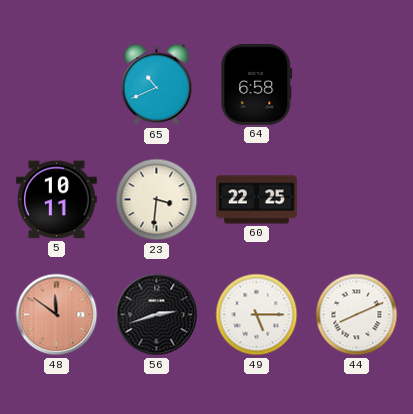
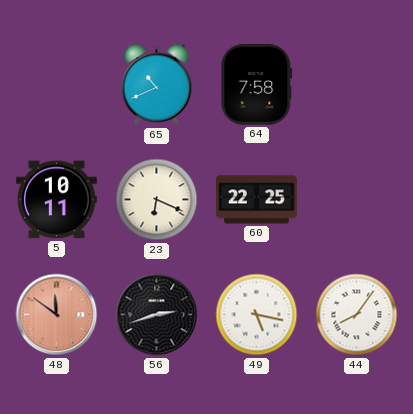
64: 6:58 -> 7:58 (257, 85)
23: 3:31 -> 6:19 (157, 200)
49: 5:15 -> 5:17 (257, 315)
44: 8:11 -> 8:06 (357, 315)
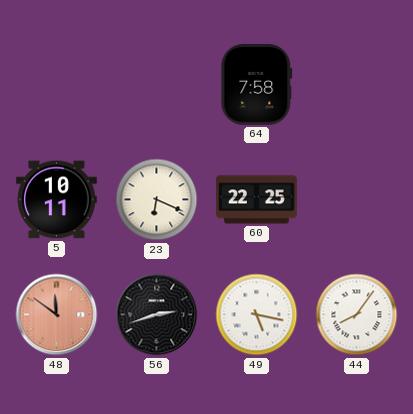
65: 10:41 -> none (157, 85)
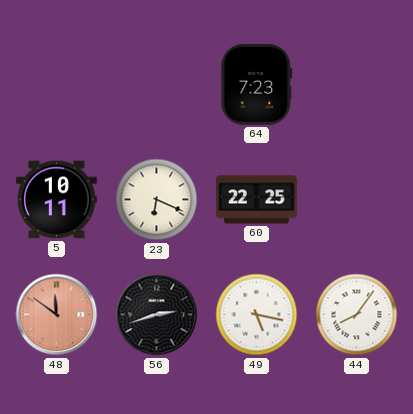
64: 7:58 -> 7:23 (257, 85)
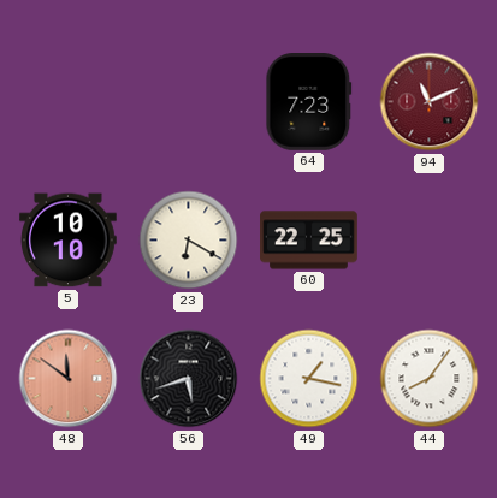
94: none -> 11:11 (430, 102)
5: 10:11 -> 10:10 (69, 241)
23: 6:19 -> 6:20 (189, 241)
56: 2:42 -> 5:42 (189, 379)
49: 5:17 -> 1:17 (309, 379)
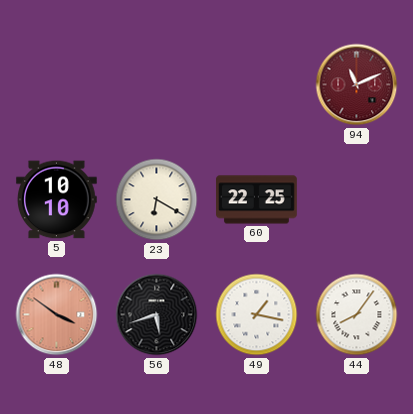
64: 7:23 -> none (309, 102)
48: 11:51 -> 3:51 (57, 315)
